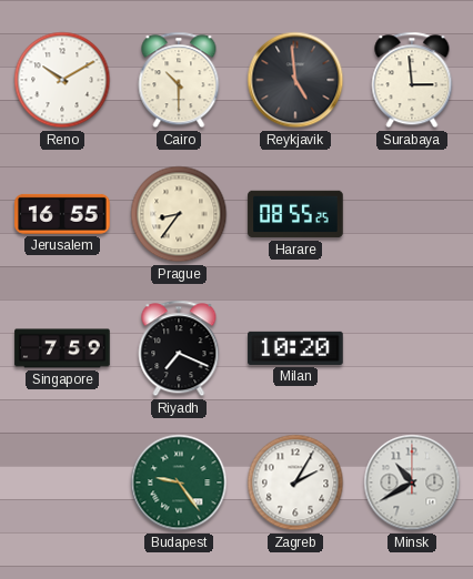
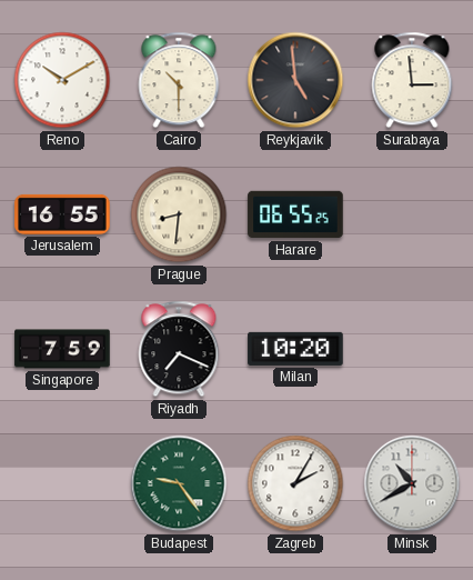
Prague: 8:36 -> 8:31 (179, 214)
Harare: 08:55 -> 06:55 (295, 214)
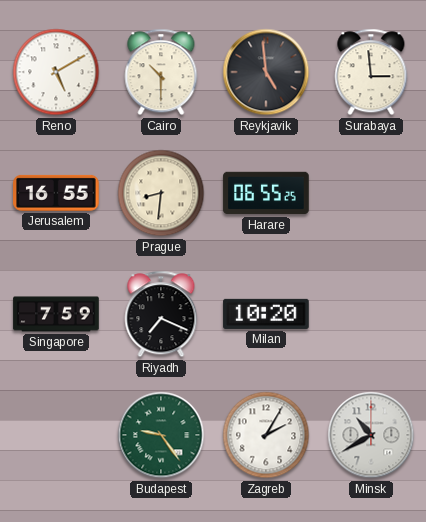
Reno: 10:10 -> 5:10 (56, 72)
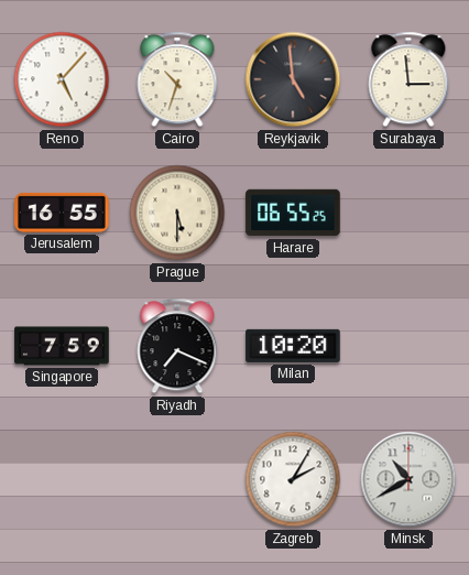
Reno: 5:10 -> 5:07 (62, 79)
Cairo: 10:30 -> 10:33 (177, 79)
Prague: 8:31 -> 5:30 (177, 213)
Budapest: 9:24 -> none (161, 435)
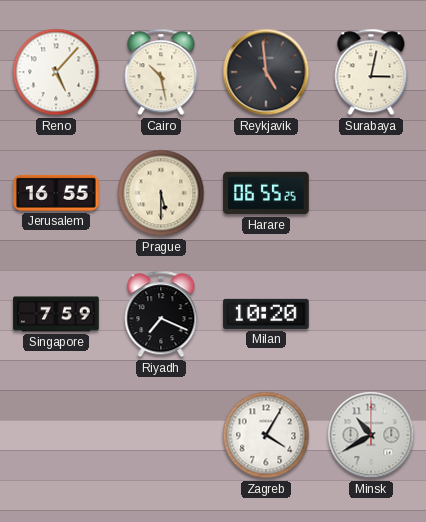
Cairo: 10:33 -> 10:28 (161, 72)
Surabaya: 2:59 -> 3:02 (371, 72)
Zagreb: 2:05 -> 4:05 (266, 435)
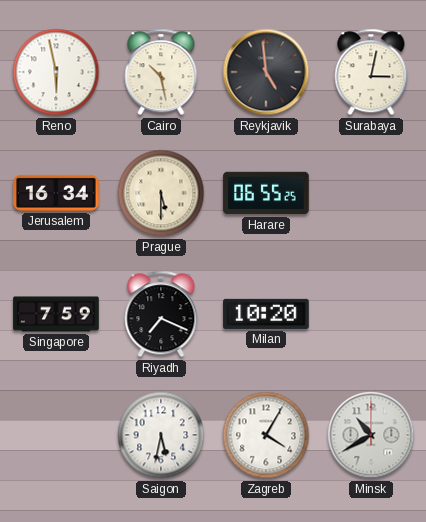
Reno: 5:07 -> 5:58 (56, 72)
Jerusalem: 16:55 -> 16:34 (56, 193)
Saigon: none -> 5:32 (161, 435)
